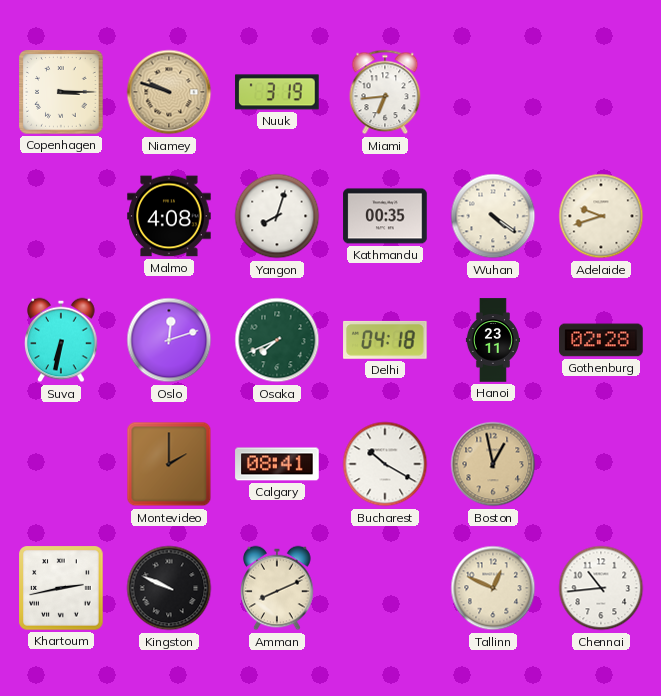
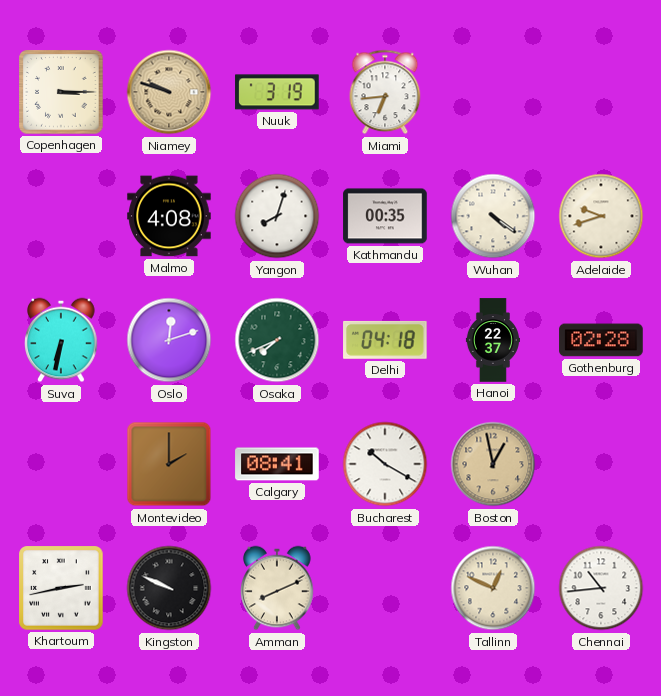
Hanoi: 23:11 -> 22:37 (493, 340)
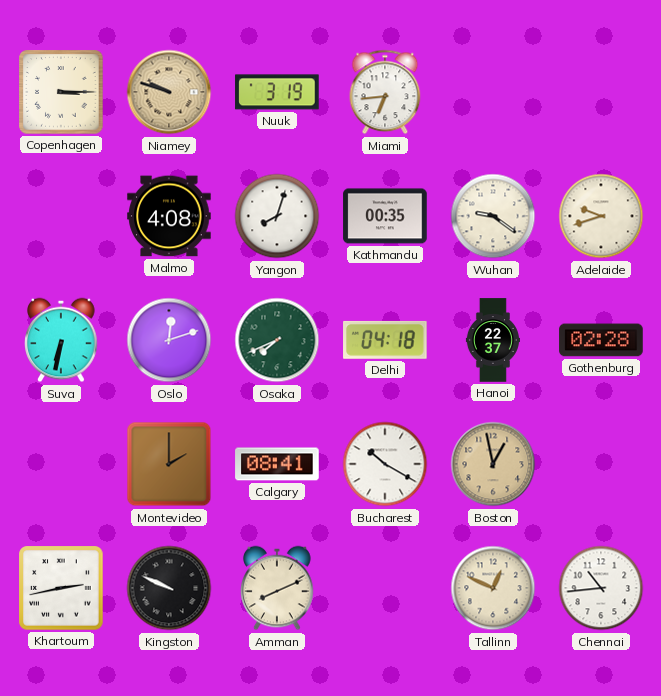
Wuhan: 4:21 -> 9:21 (493, 216)
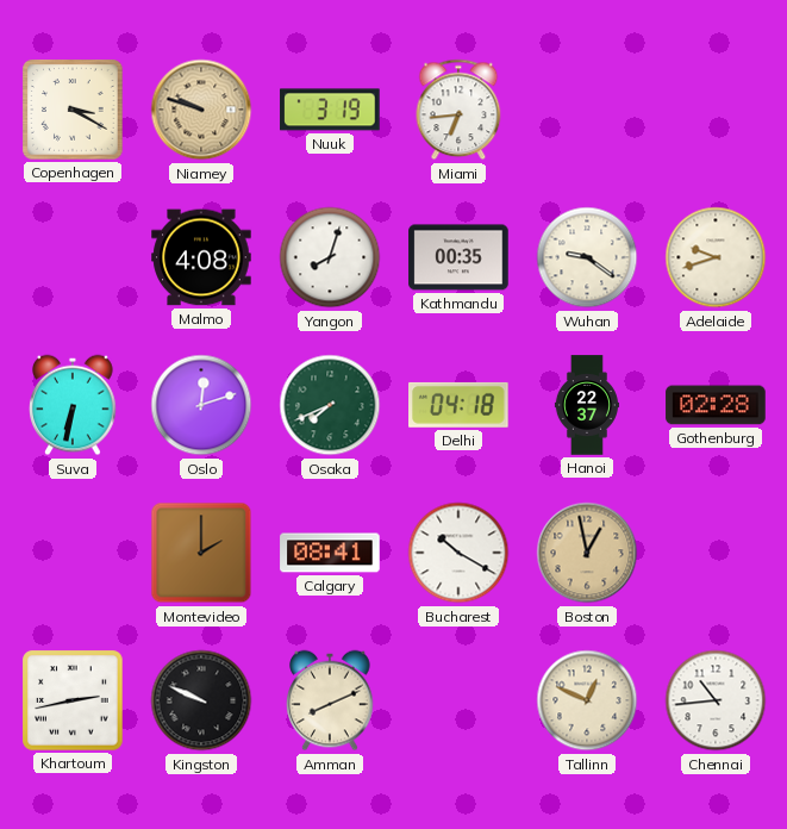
Copenhagen: 3:15 -> 3:20 (73, 110)
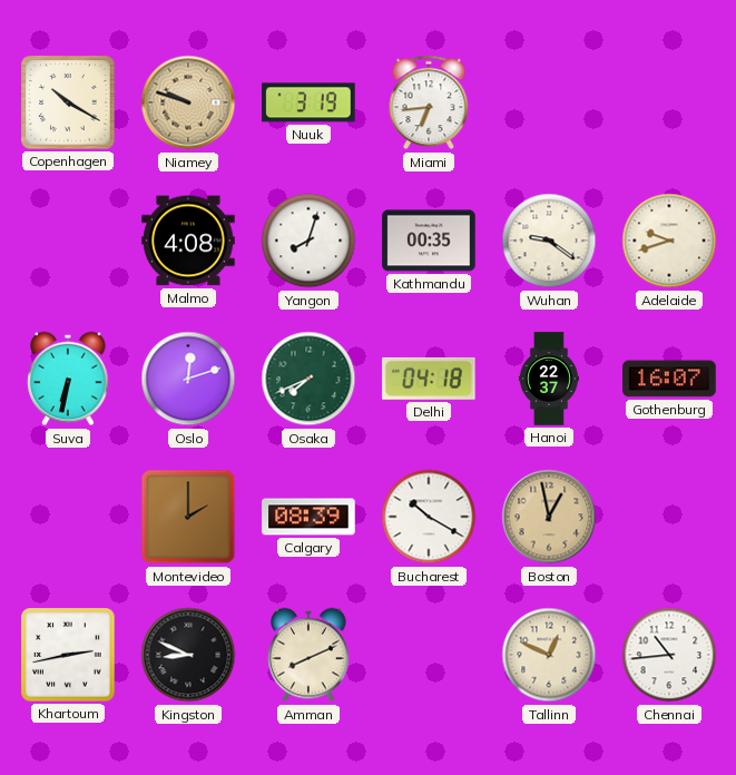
Copenhagen: 3:20 -> 10:20 (68, 102)
Gothenburg: 02:28 -> 16:07 (669, 379)
Calgary: 08:41 -> 08:39 (308, 517)
Kingston: 9:49 -> 8:49 (188, 655)
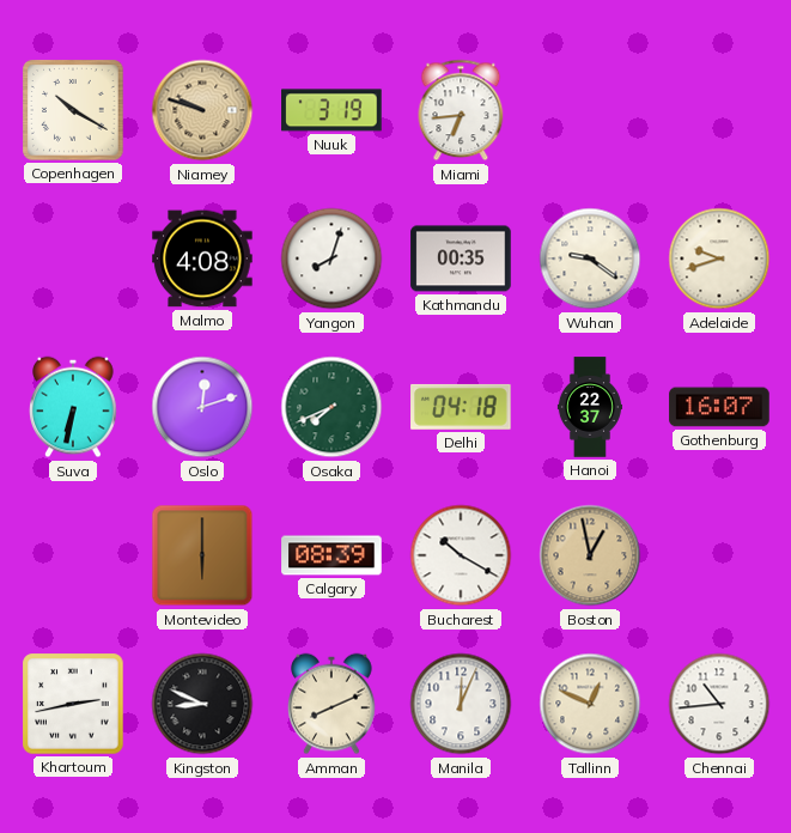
Montevideo: 2:00 -> 6:00 (202, 555)
Manila: none -> 12:04 (461, 704)
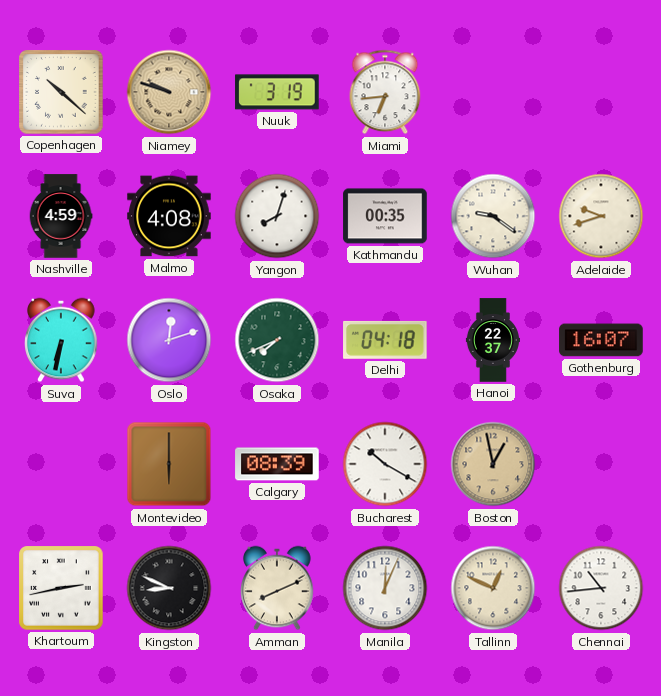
Copenhagen: 10:20 -> 10:22 (61, 92)
Nashville: none -> 4:59 (61, 216)
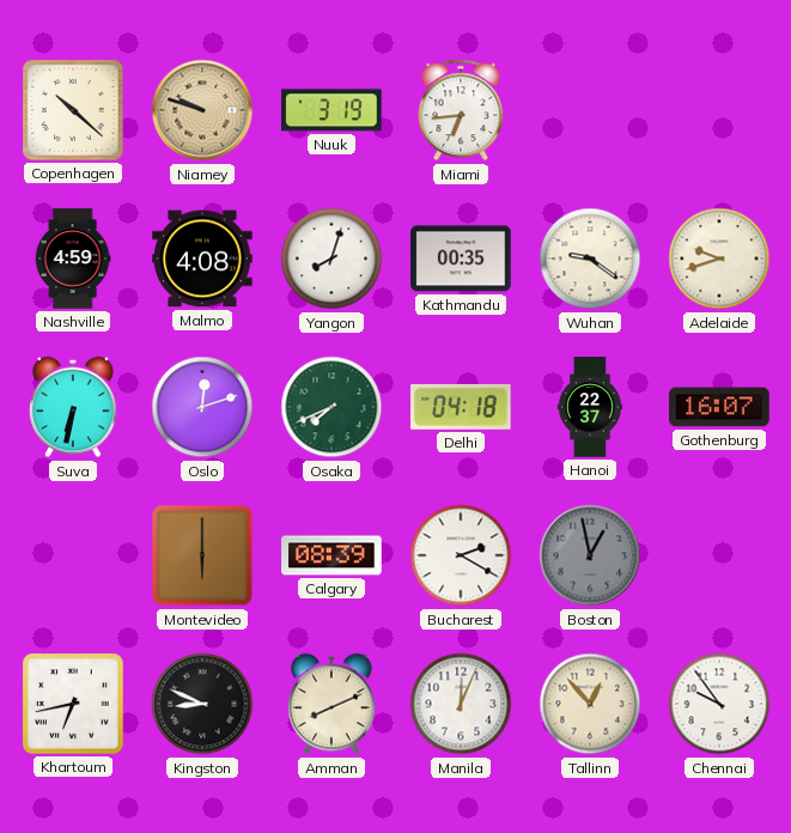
Bucharest: 10:20 -> 2:20 (461, 555)
Boston dial: champagne -> grey (590, 555)
Khartoum: 2:43 -> 6:43 (73, 704)
Tallinn: 12:49 -> 12:53 (590, 704)
Chennai: 10:44 -> 9:54 (719, 704)
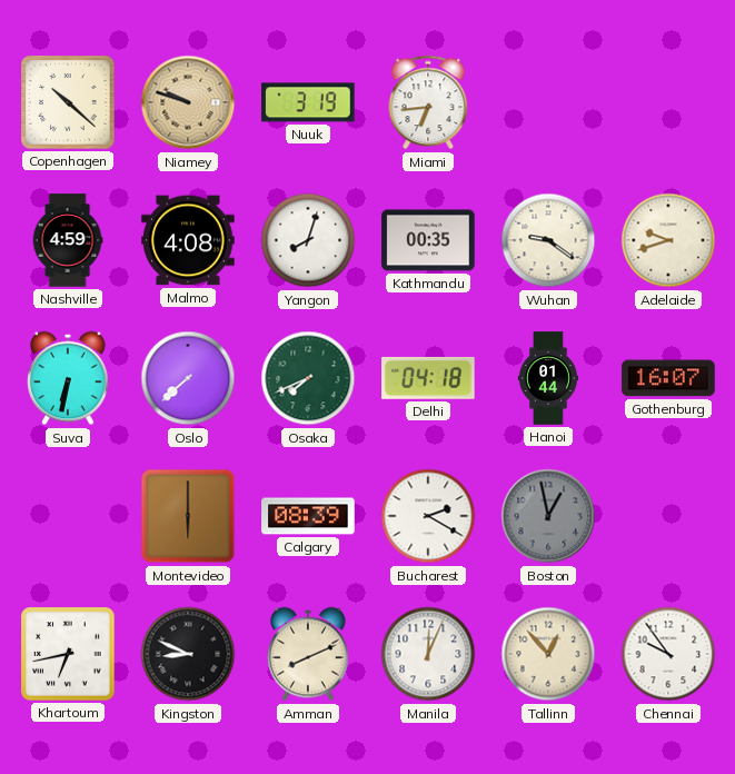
Oslo: 12:12 -> 7:38 (188, 378)
Hanoi: 22:37 -> 01:44 (548, 378)
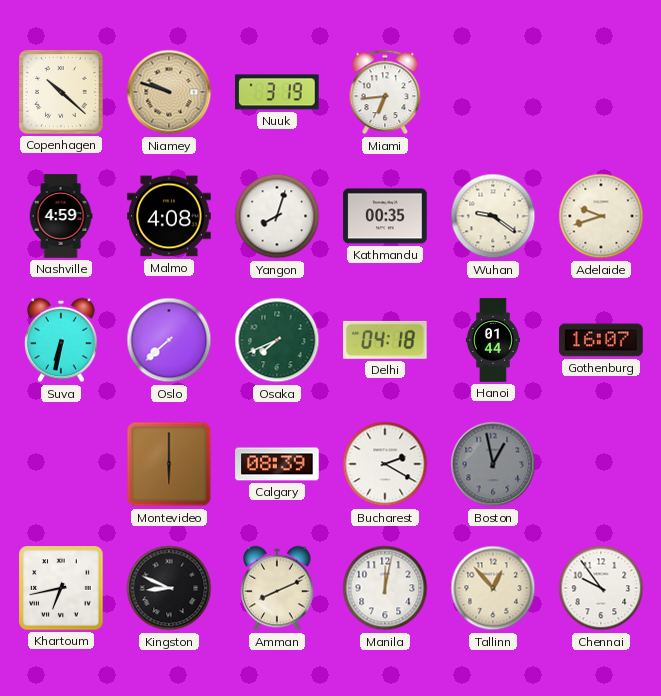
Manila: 12:04 -> 12:02 (385, 588)
